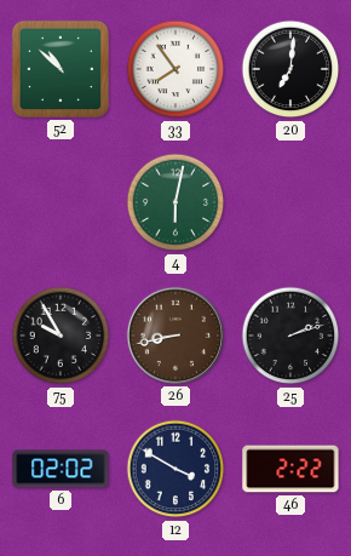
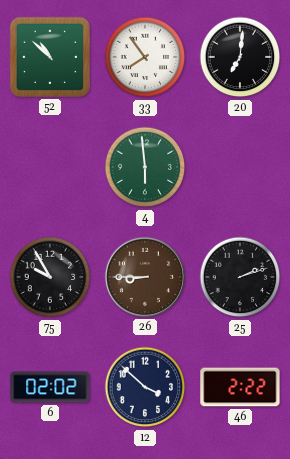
4: 6:02 -> 5:59 (145, 167)
26: 8:43 -> 8:45 (145, 277)
12: 3:50 -> 3:52 (145, 387)
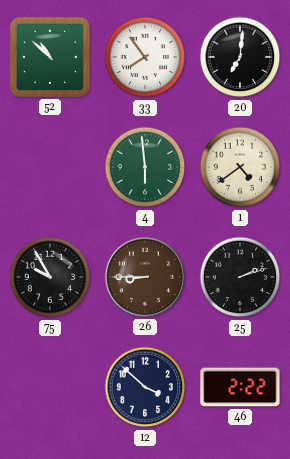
1: none -> 4:39 (240, 167)
6: 02:02 -> none (50, 387)
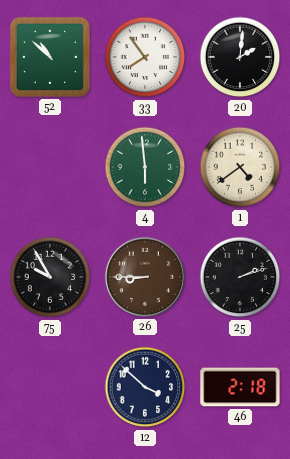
20: 7:01 -> 2:01 (240, 57)
46: 2:22 -> 2:18 (240, 387)
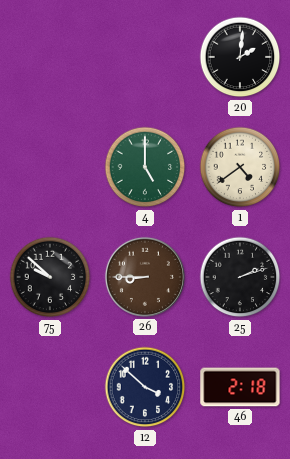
52: 10:52 -> none (50, 57)
33: 7:54 -> none (145, 57)
4: 5:59 -> 5:00 (145, 167)
75: 9:55 -> 9:52 (50, 277)
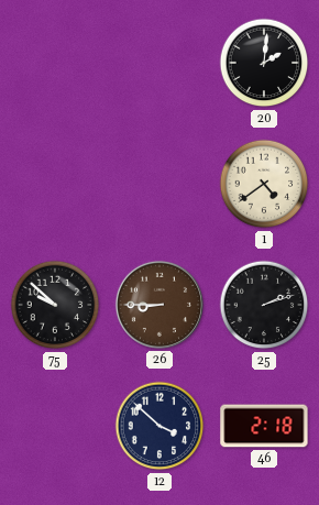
4: 5:00 -> none (145, 167)
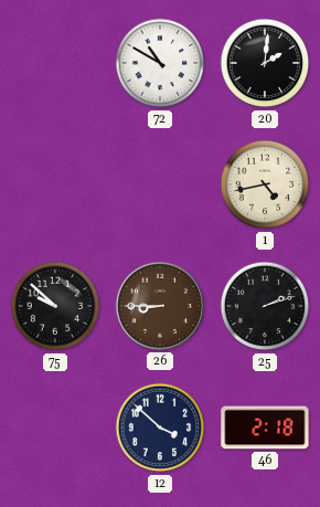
72: none -> 10:50 (160, 63)
1: 4:39 -> 4:43 (265, 184)
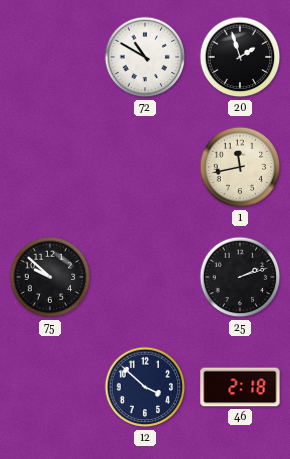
20: 2:01 -> 1:57 (240, 57)
1: 4:43 -> 11:43 (240, 167)
26: 8:45 -> none (160, 306)
